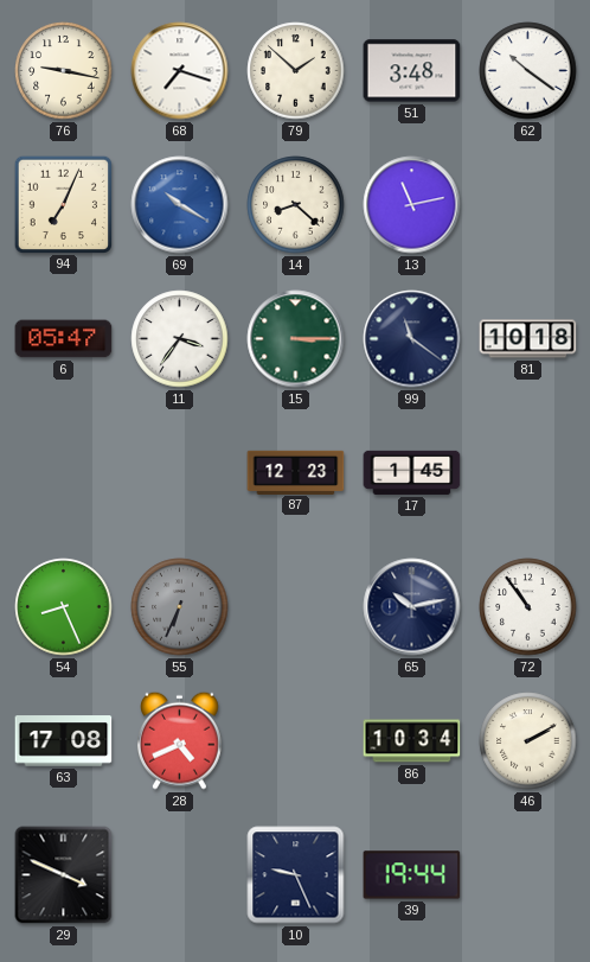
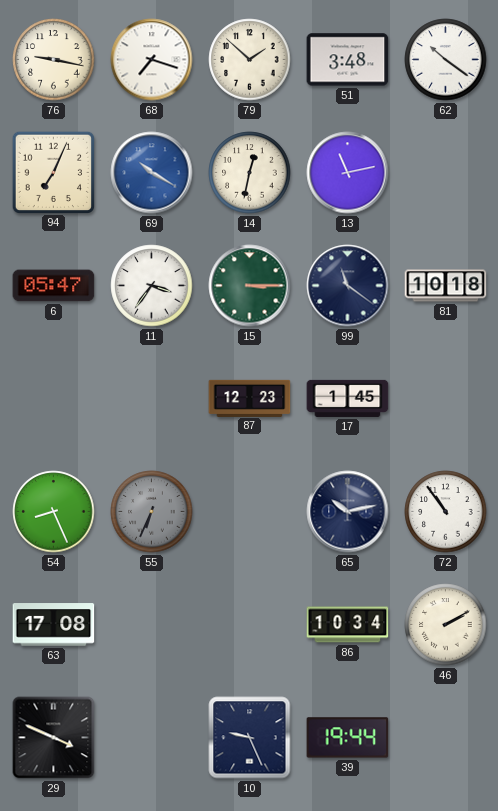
14: 8:22 -> 12:32 (250, 173)
28: 4:41 -> none (179, 740)
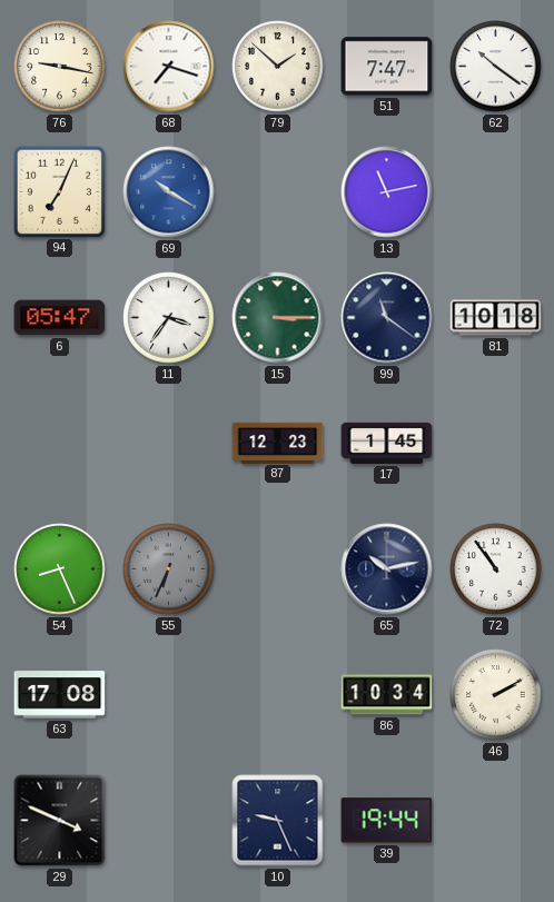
51: 3:48 -> 7:47 (387, 67)
14: 12:32 -> none (250, 173)
